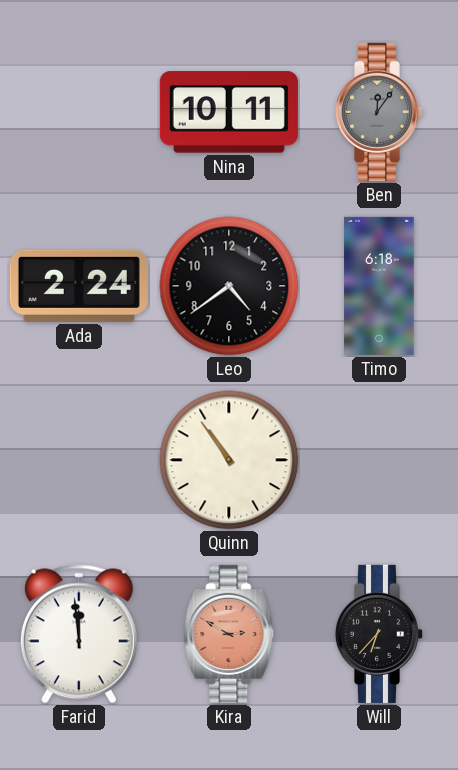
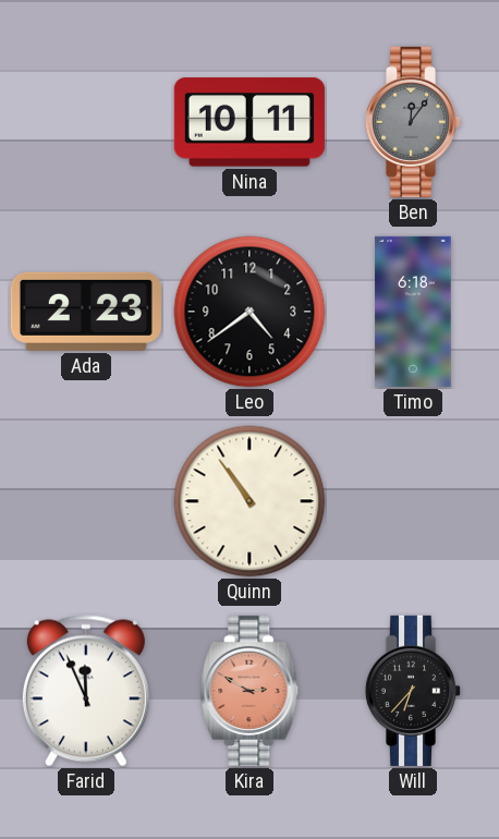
Ada: 2:24 -> 2:23 (86, 312)
Farid: 11:59 -> 11:56 (86, 691)
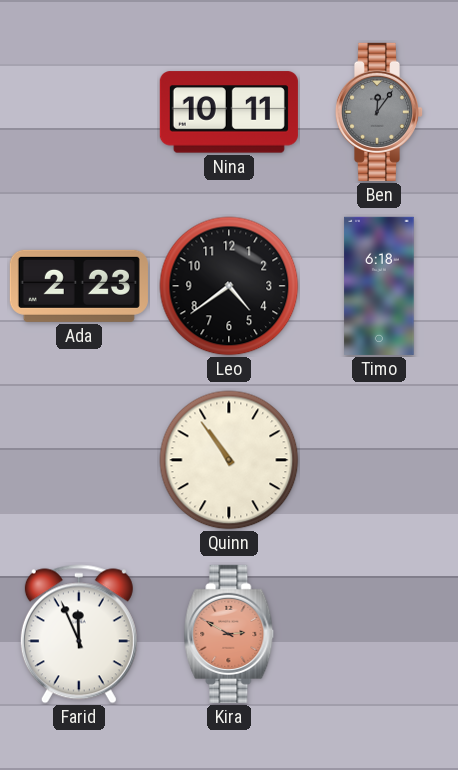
Will: 6:37 -> none (413, 691)
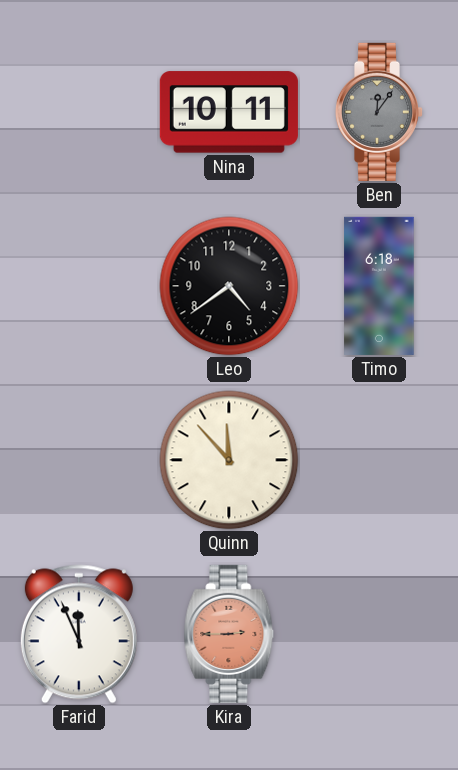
Ada: 2:23 -> none (79, 286)
Quinn: 10:54 -> 11:53 (229, 460)
Kira: 2:50 -> 2:45 (229, 634)
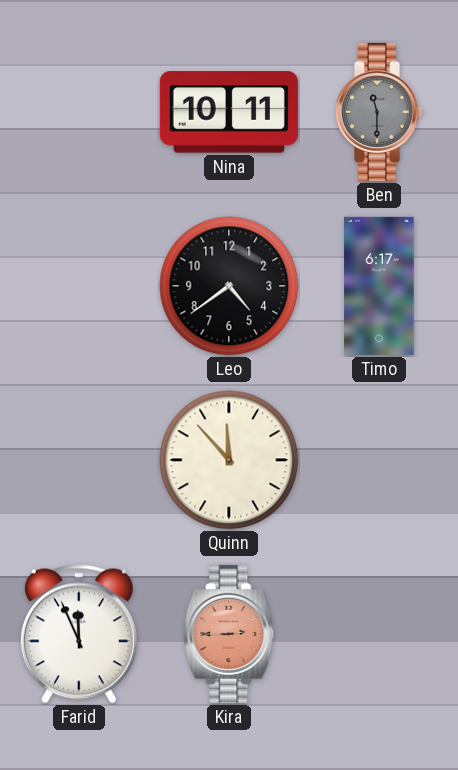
Ben: 12:06 -> 11:30 (379, 112)
Timo: 6:18 -> 6:17 (379, 286)
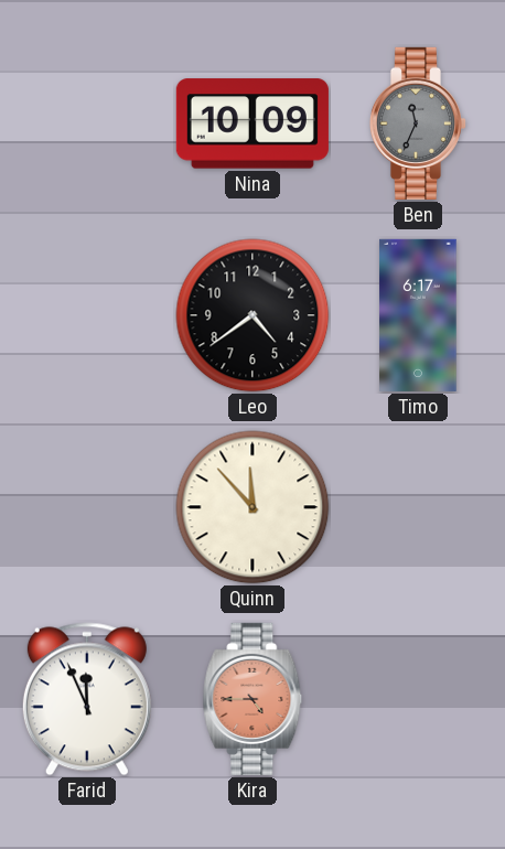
Nina: 10:11 -> 10:09 (253, 123)
Ben: 11:30 -> 11:34 (418, 123)
Kira: 2:45 -> 4:45 (253, 699)
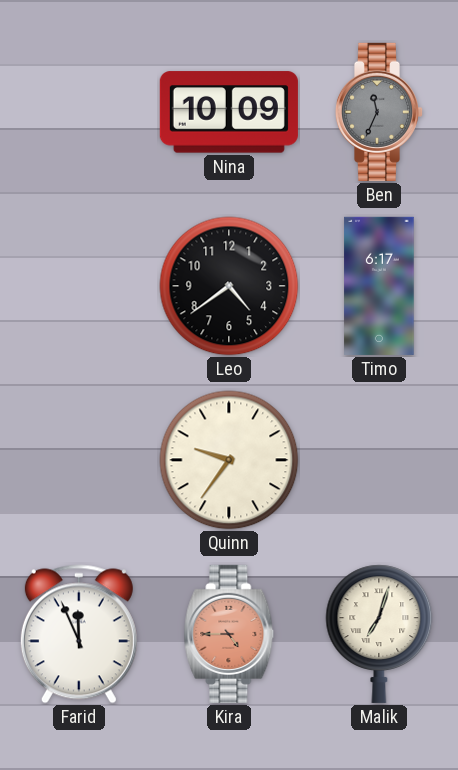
Quinn: 11:53 -> 9:36 (229, 460)
Malik: none -> 7:03 (379, 634)
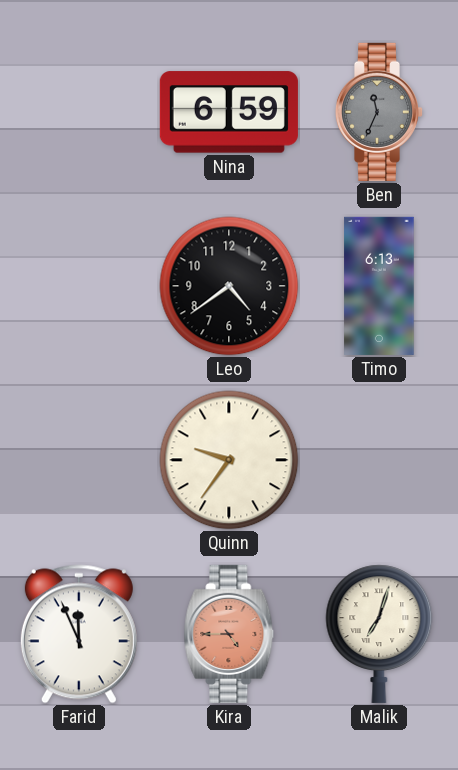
Nina: 10:09 -> 6:59 (229, 112)
Timo: 6:17 -> 6:13 (379, 286)
